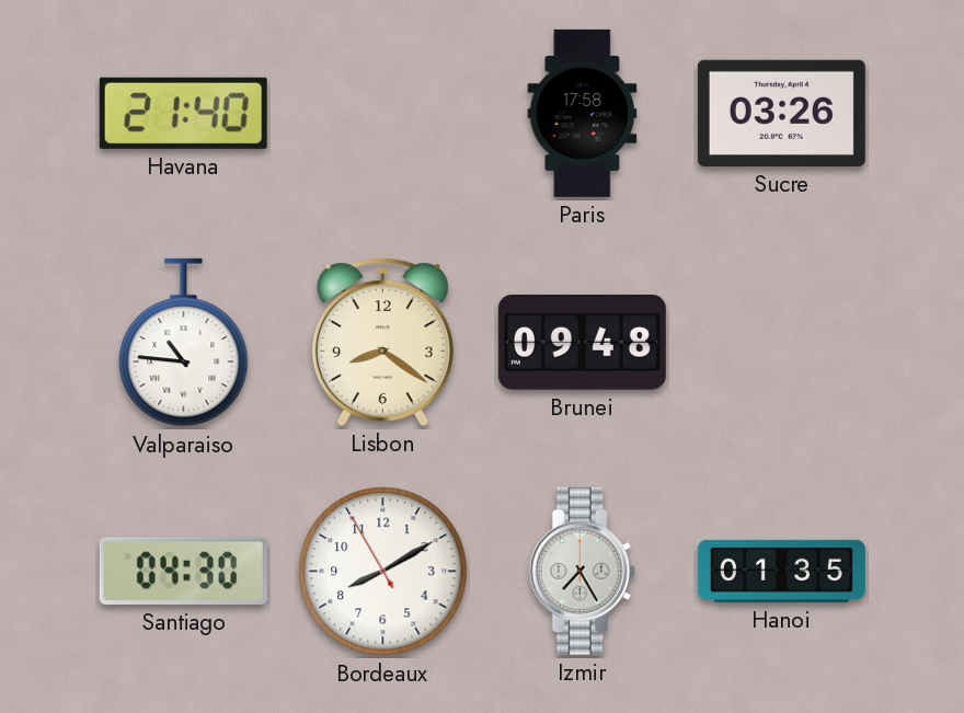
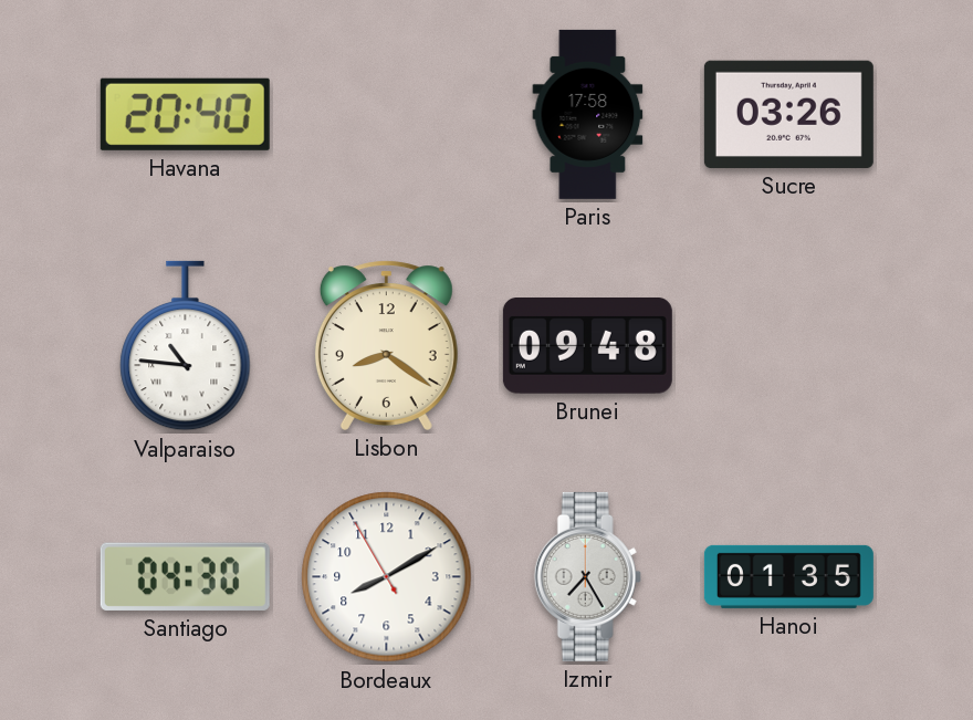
Havana: 21:40 -> 20:40 (185, 114)
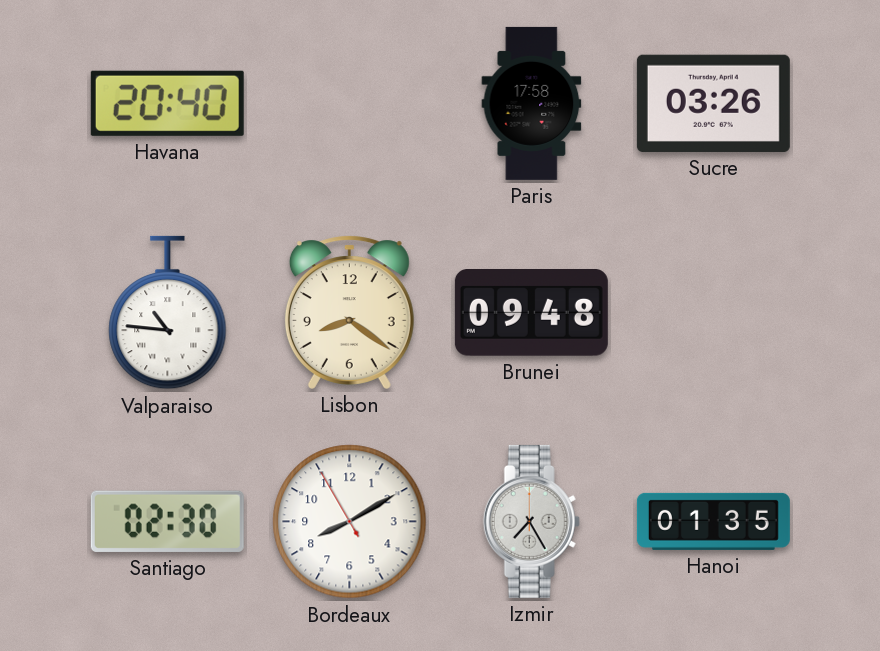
Santiago: 04:30 -> 02:30 (167, 521)
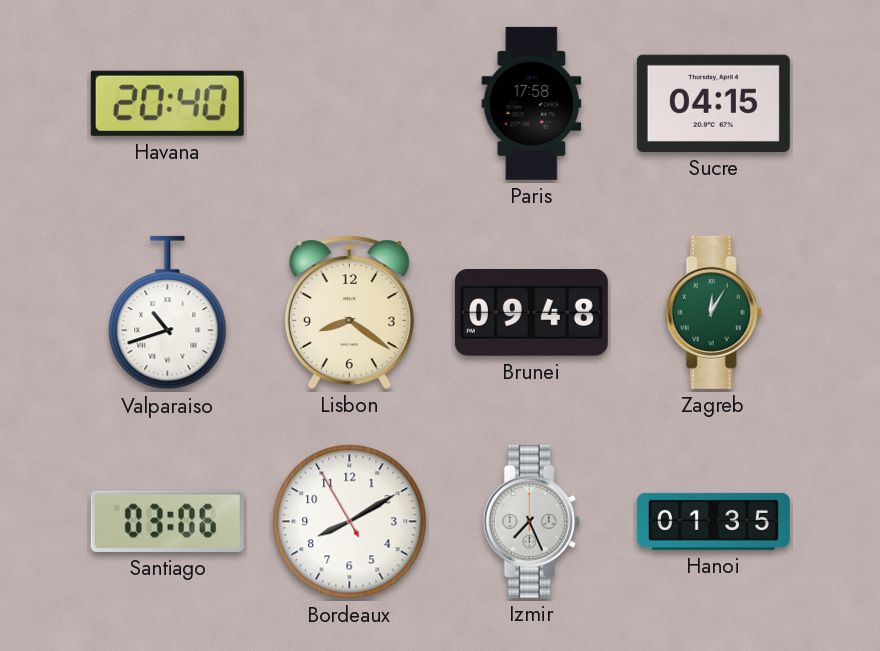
Sucre: 03:26 -> 04:15 (713, 103)
Valparaiso: 10:46 -> 10:42 (168, 313)
Zagreb: none -> 12:05 (713, 312)
Santiago: 02:30 -> 03:06 (167, 521)
Izmir: 7:25 -> 7:26 (531, 521)
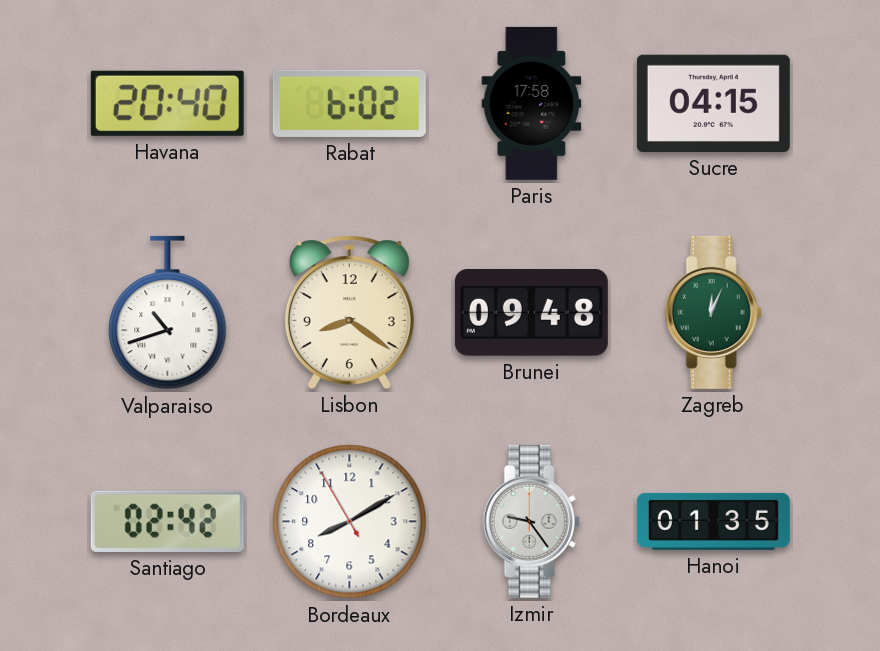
Rabat: none -> 6:02 (349, 103)
Zagreb: 12:05 -> 12:04 (713, 312)
Santiago: 03:06 -> 02:42 (167, 521)
Izmir: 7:26 -> 9:24 (531, 521)
